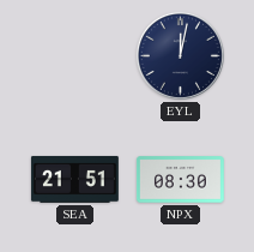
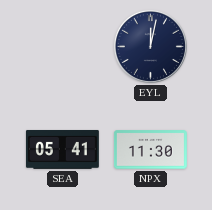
SEA: 21:51 -> 05:41 (62, 149)
NPX: 08:30 -> 11:30 (151, 150)
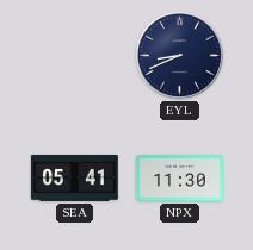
EYL: 12:02 -> 8:41 (179, 55)
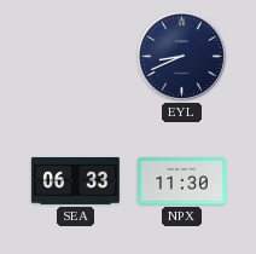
SEA: 05:41 -> 06:33 (75, 180)
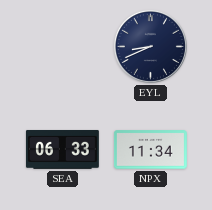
NPX: 11:30 -> 11:34 (151, 150)
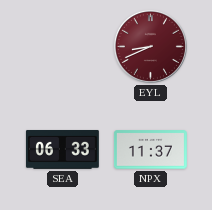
EYL dial: navy -> burgundy (150, 46)
NPX: 11:34 -> 11:37 (151, 150)
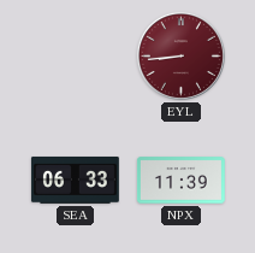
EYL: 8:41 -> 8:44 (180, 55)
NPX: 11:37 -> 11:39 (182, 181)
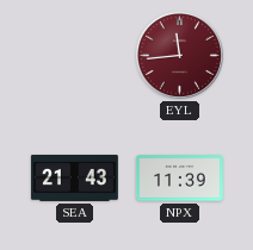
EYL: 8:44 -> 11:44 (179, 55)
SEA: 06:33 -> 21:43 (74, 177)
